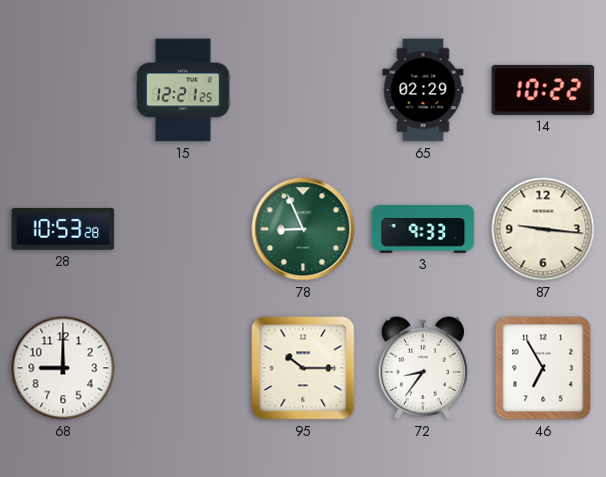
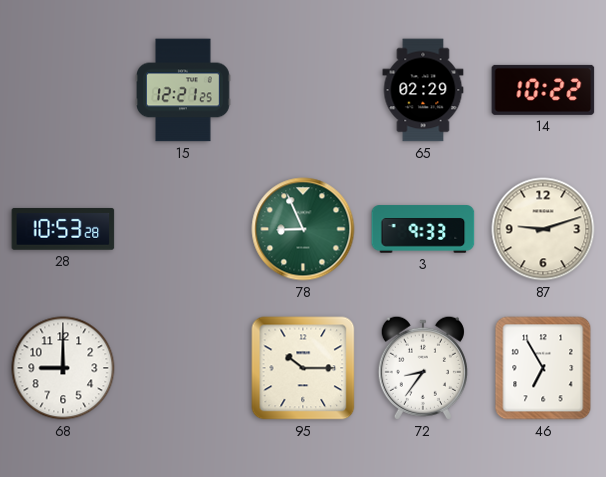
87: 9:16 -> 9:12 (543, 229)
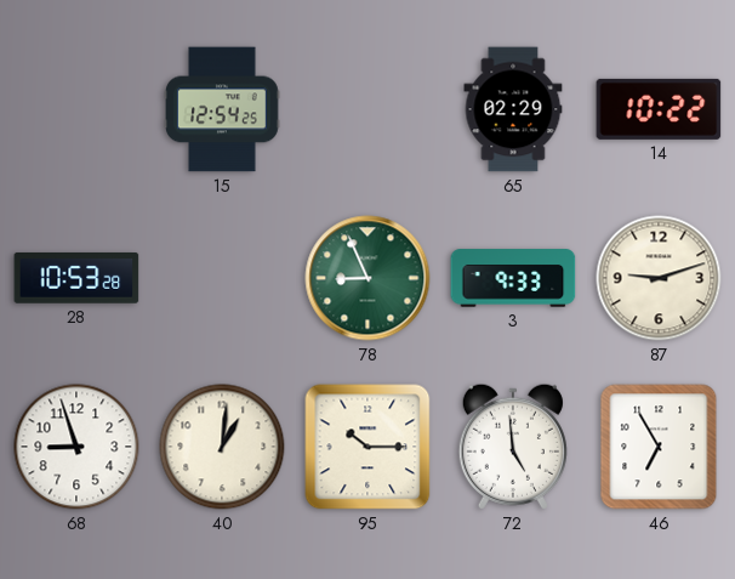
15: 12:21 -> 12:54 (223, 109)
68: 9:00 -> 8:57 (76, 447)
40: none -> 1:01 (222, 447)
72: 8:36 -> 4:59 (513, 447)
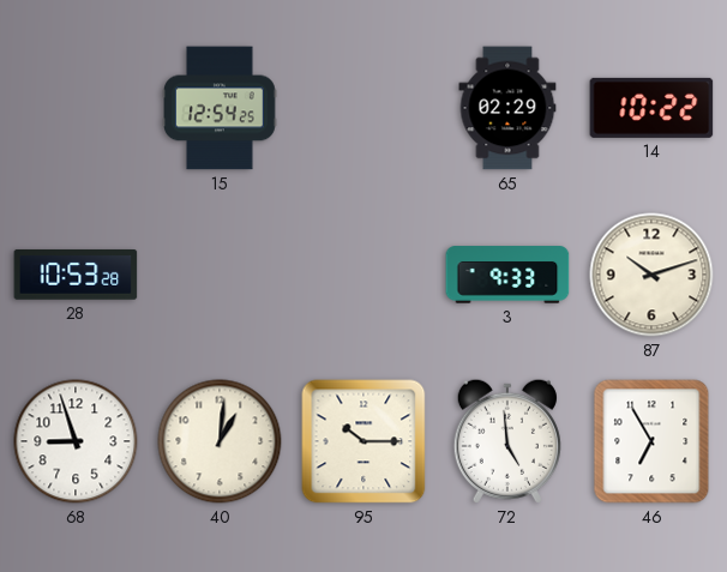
78: 8:56 -> none (367, 278)
87: 9:12 -> 10:12 (651, 275)
